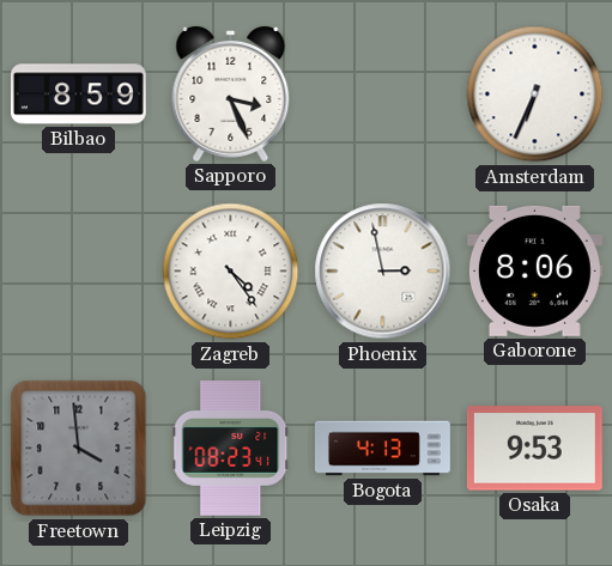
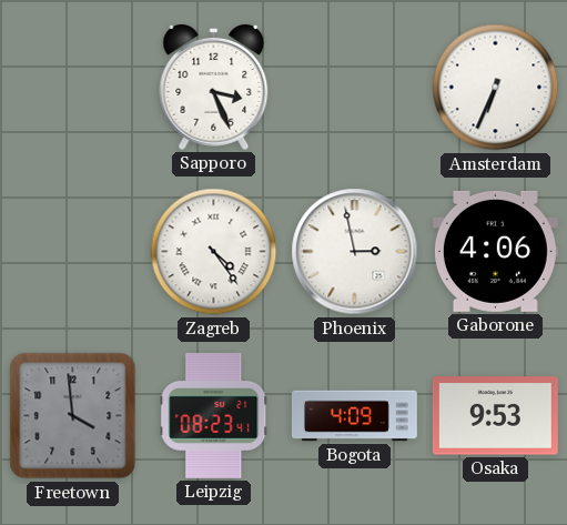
Bilbao: 8:59 -> none (79, 95)
Gaborone: 8:06 -> 4:06 (495, 251)
Bogota: 4:13 -> 4:09 (354, 416)
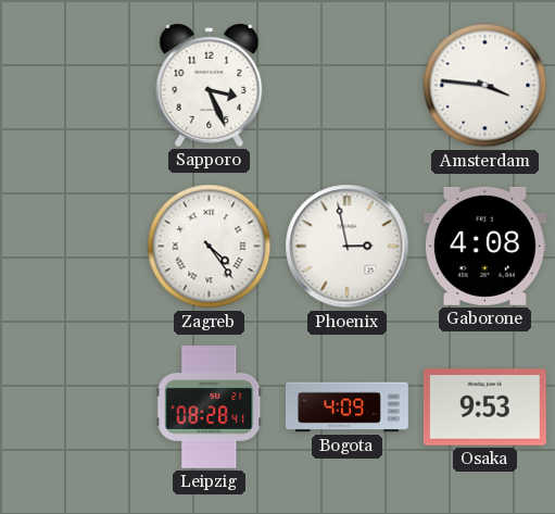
Amsterdam: 6:34 -> 3:46 (485, 86)
Gaborone: 4:06 -> 4:08 (484, 246)
Freetown: 3:59 -> none (73, 416)
Leipzig: 08:23 -> 08:28 (210, 406)
